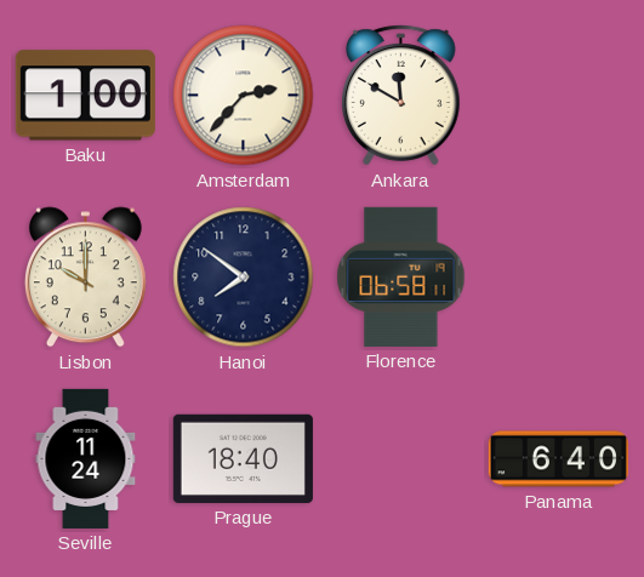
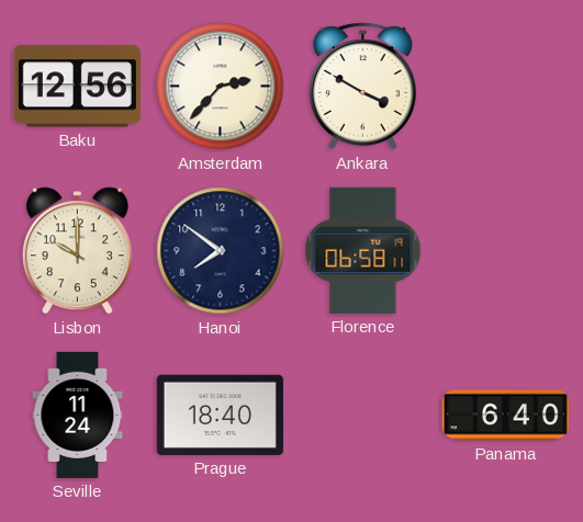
Baku: 1:00 -> 12:56 (77, 87)
Ankara: 11:50 -> 3:50 (363, 87)
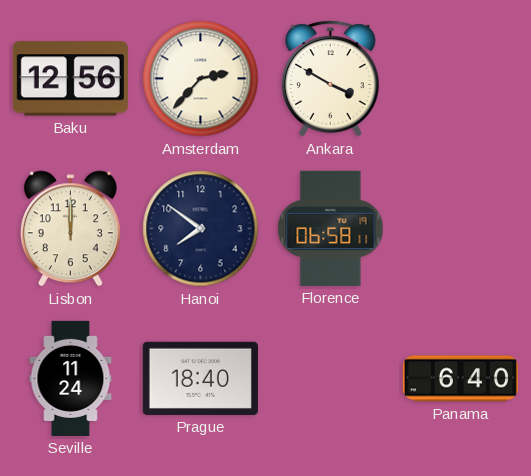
Lisbon: 10:00 -> 12:00 (70, 229)
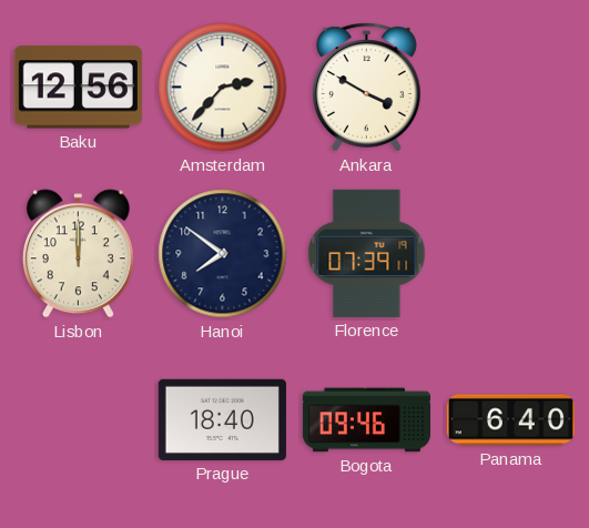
Florence: 06:58 -> 07:39 (367, 253)
Seville: 11:24 -> none (71, 378)
Bogota: none -> 09:46 (366, 420)
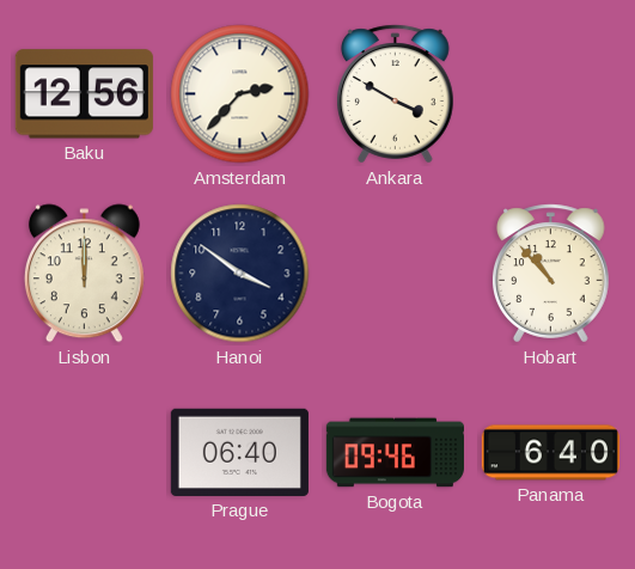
Hanoi: 7:51 -> 3:51 (240, 274)
Florence: 07:39 -> none (367, 253)
Hobart: none -> 10:53 (551, 274)
Prague: 18:40 -> 06:40 (239, 452)
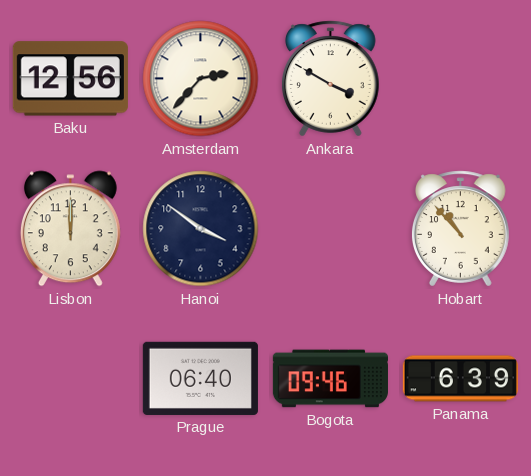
Panama: 6:40 -> 6:39 (460, 379)
